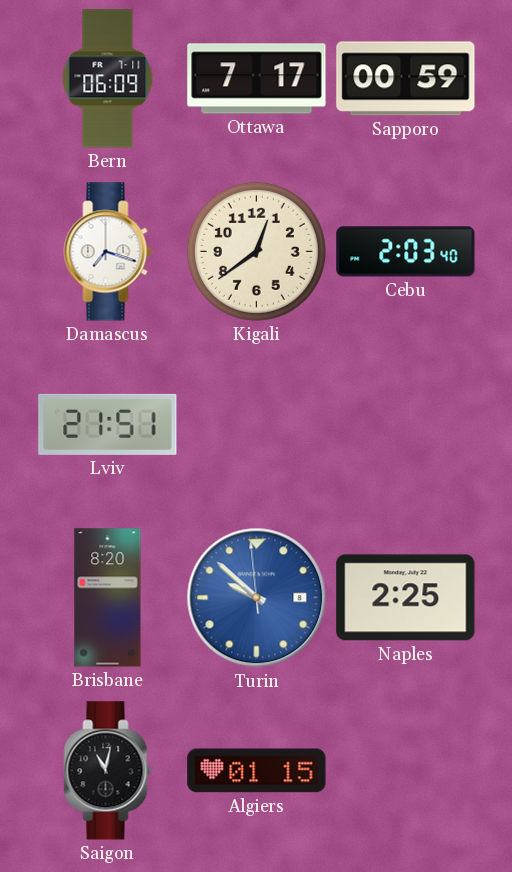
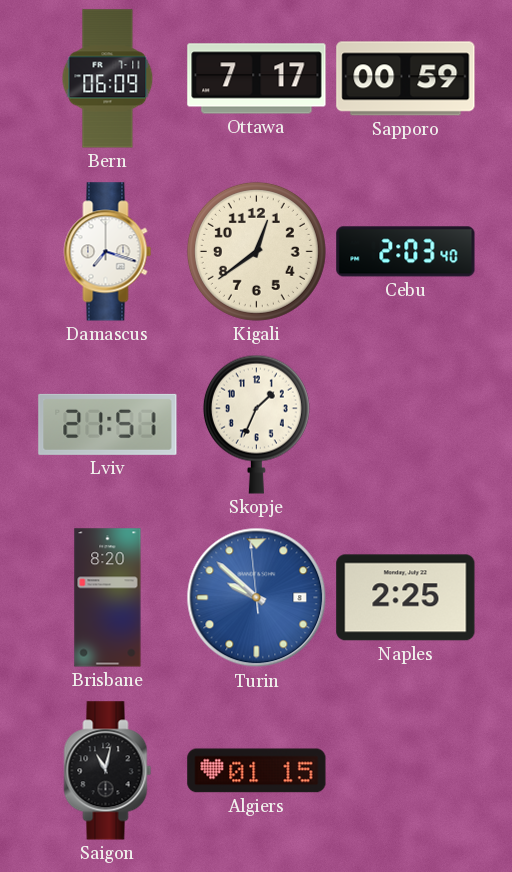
Skopje: none -> 1:34 (256, 424)
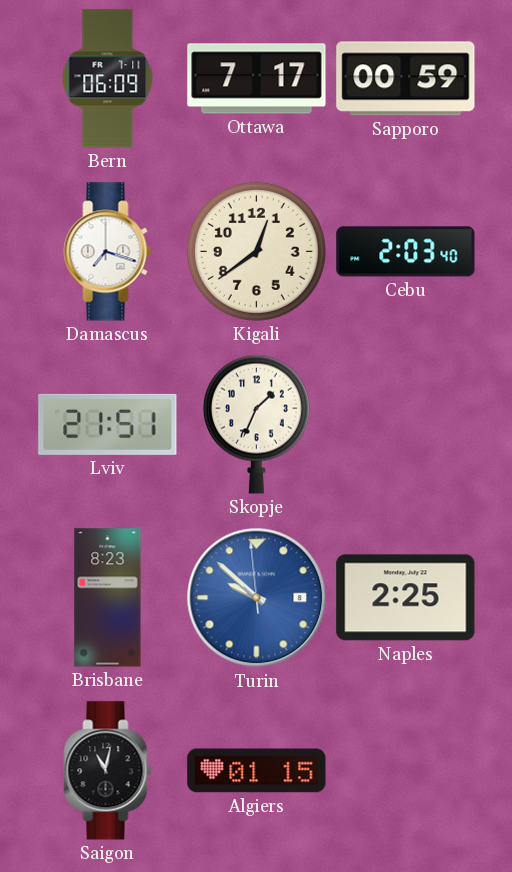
Brisbane: 8:20 -> 8:23 (108, 598)
